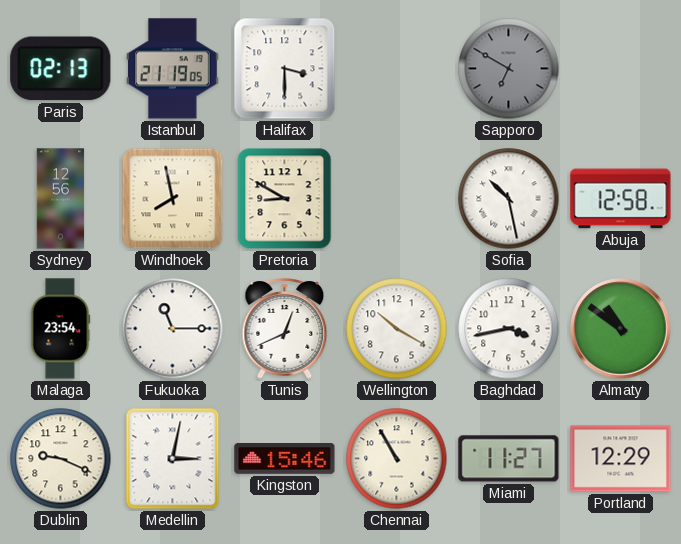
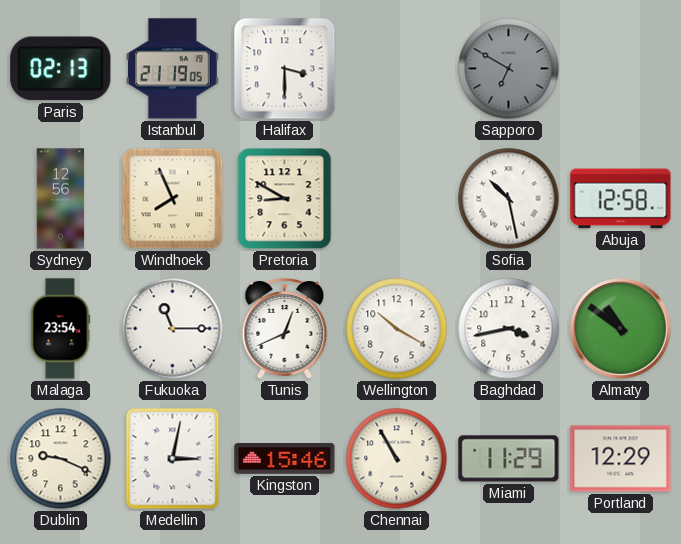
Windhoek: 7:58 -> 7:56 (173, 199)
Miami: 11:27 -> 11:29 (509, 459)
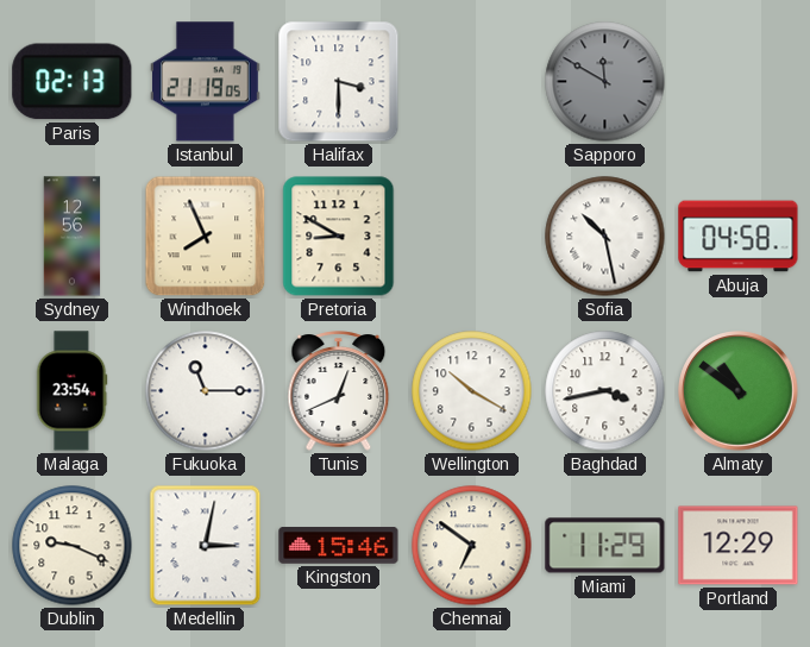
Sapporo: 6:50 -> 11:50 (605, 82)
Abuja: 12:58 -> 04:58 (739, 237)
Chennai: 10:55 -> 6:51 (472, 546)
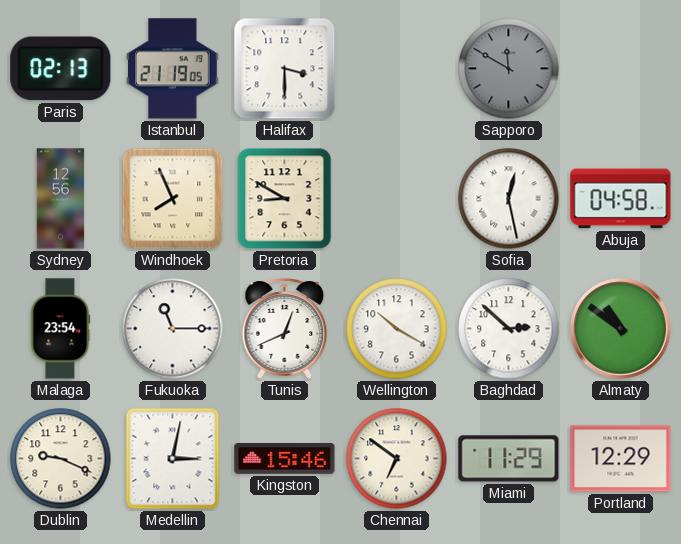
Sofia: 10:28 -> 12:28 (509, 199)
Baghdad: 3:43 -> 2:52 (509, 329)
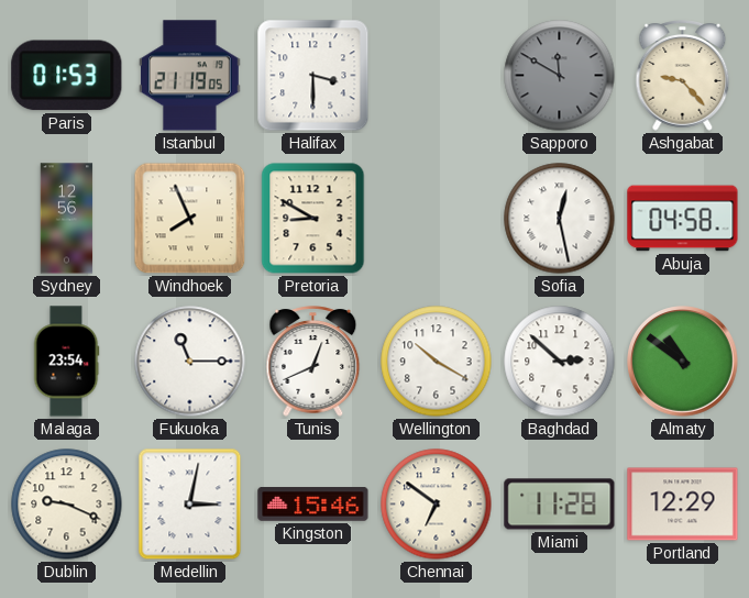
Paris: 02:13 -> 01:53 (67, 76)
Ashgabat: none -> 9:23 (683, 76)
Miami: 11:29 -> 11:28 (560, 505)
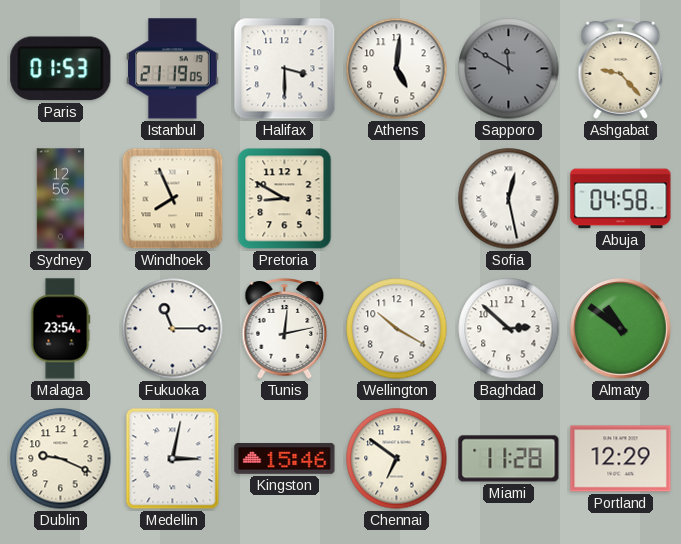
Athens: none -> 5:01 (397, 69)
Tunis: 12:41 -> 12:13 (285, 329)
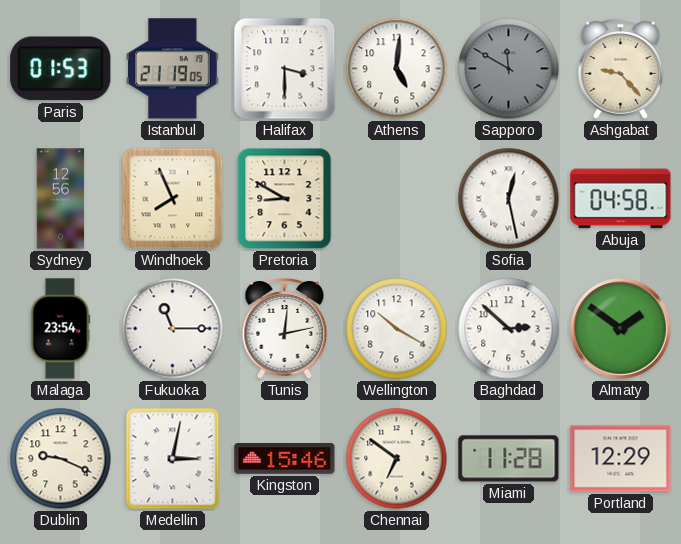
Almaty: 10:51 -> 1:51 (621, 329)
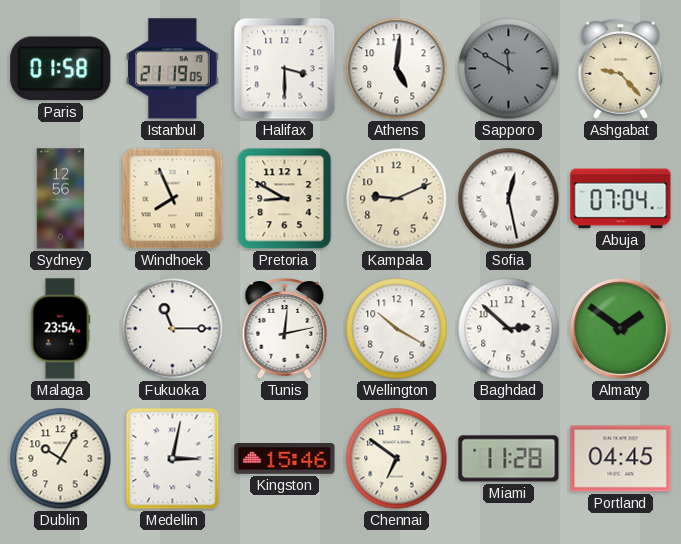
Paris: 01:53 -> 01:58 (61, 69)
Kampala: none -> 9:11 (397, 199)
Abuja: 04:58 -> 07:04 (621, 199)
Dublin: 9:19 -> 10:05 (61, 459)
Portland: 12:29 -> 04:45 (621, 459)
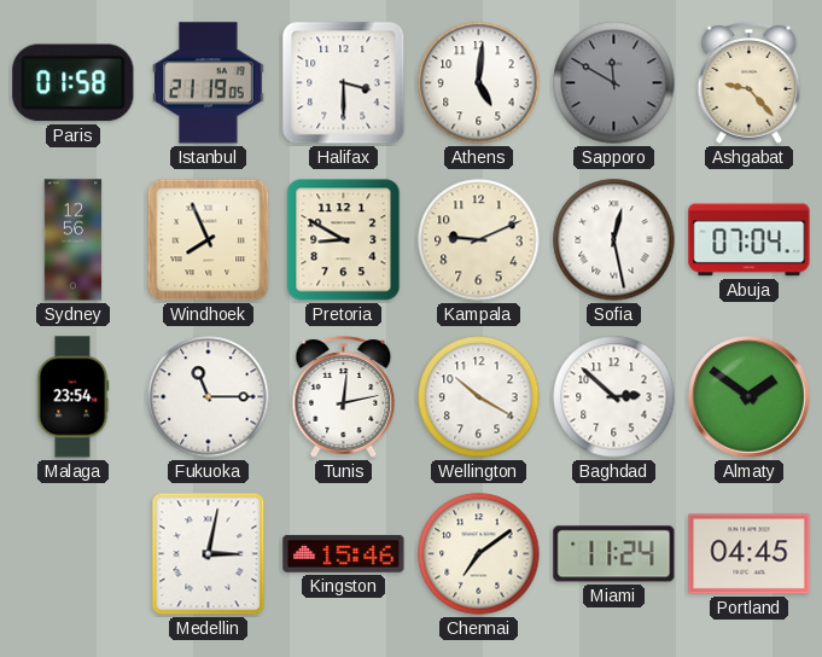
Dublin: 10:05 -> none (61, 459)
Chennai: 6:51 -> 7:09 (479, 554)
Miami: 11:28 -> 11:24 (614, 554)
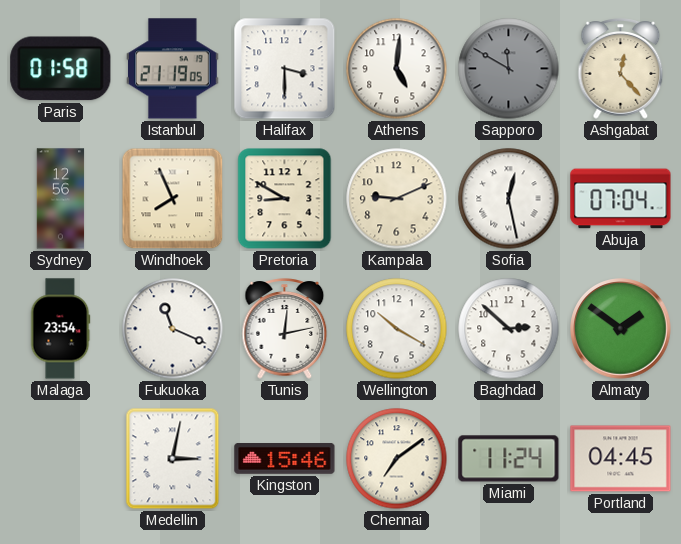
Ashgabat: 9:23 -> 12:23 (621, 69)
Fukuoka: 11:15 -> 11:19 (173, 329)
